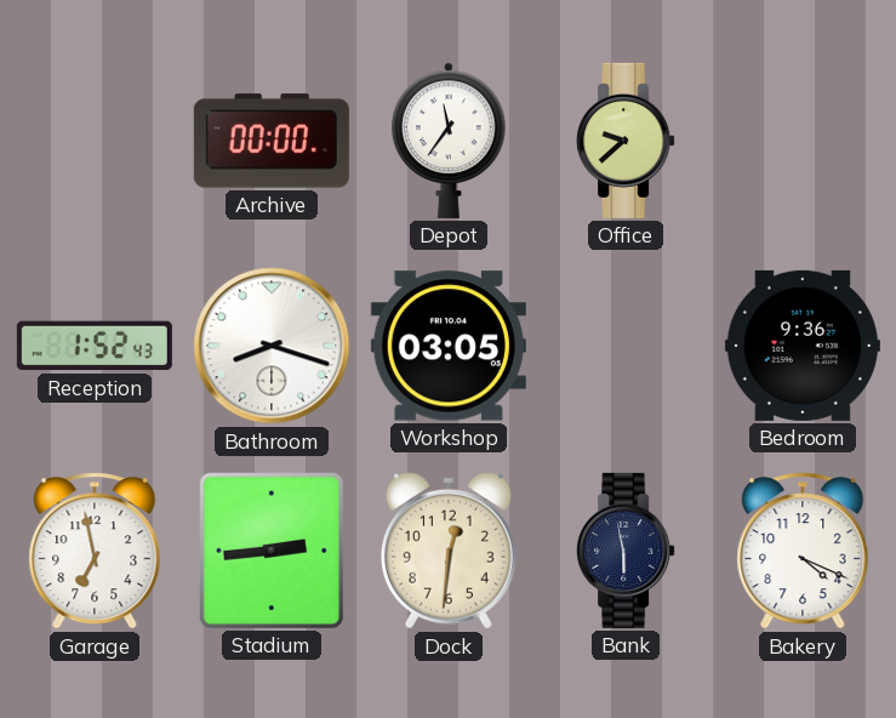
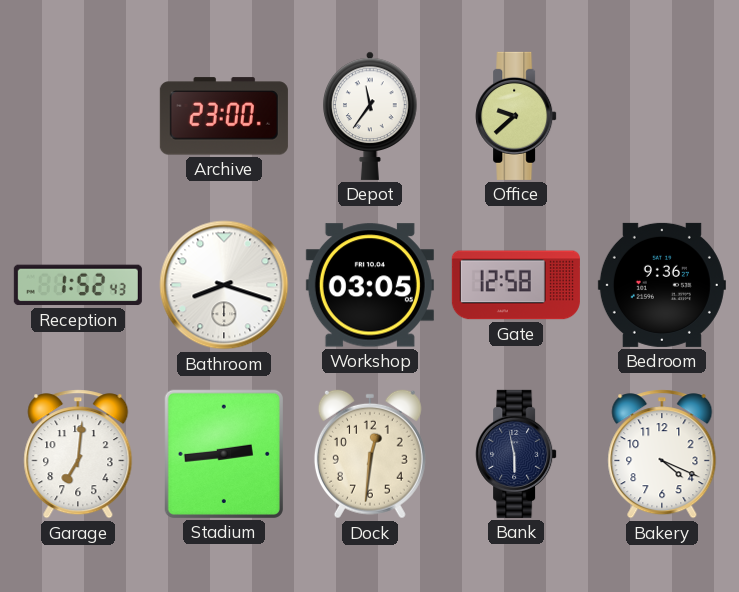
Archive: 00:00 -> 23:00 (224, 116)
Gate: none -> 12:58 (516, 285)
Garage: 6:58 -> 7:01 (78, 454)
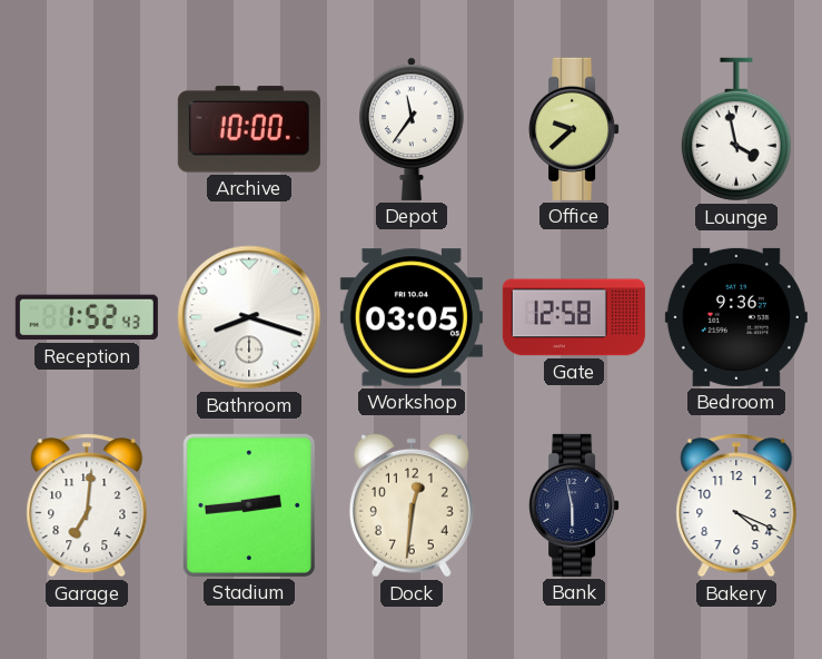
Archive: 23:00 -> 10:00 (249, 129)
Lounge: none -> 3:58 (736, 129)
